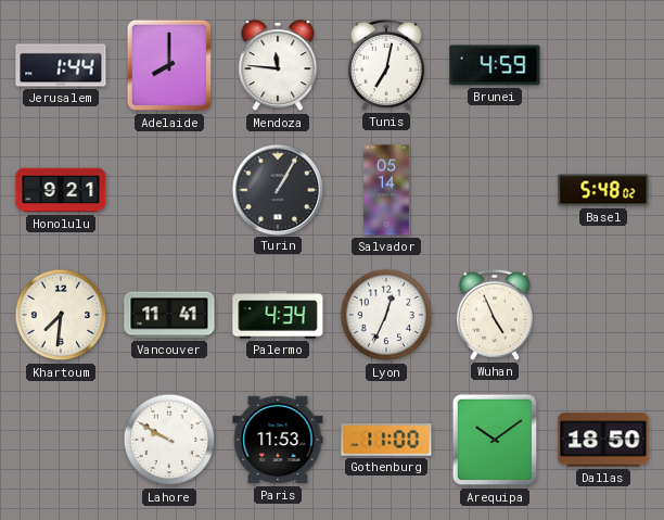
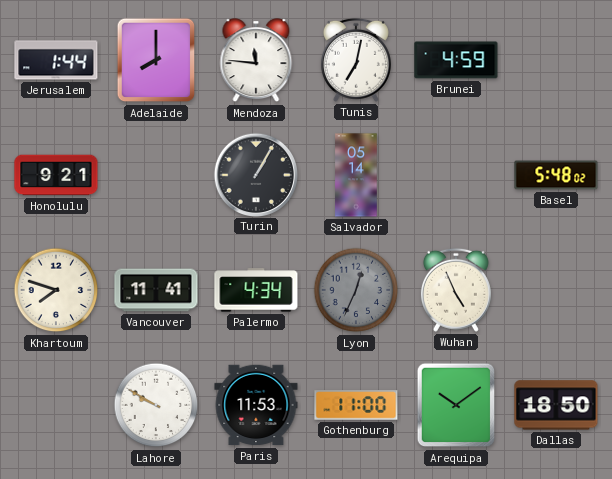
Khartoum: 7:31 -> 7:48 (56, 290)
Lyon dial: white -> grey (356, 290)
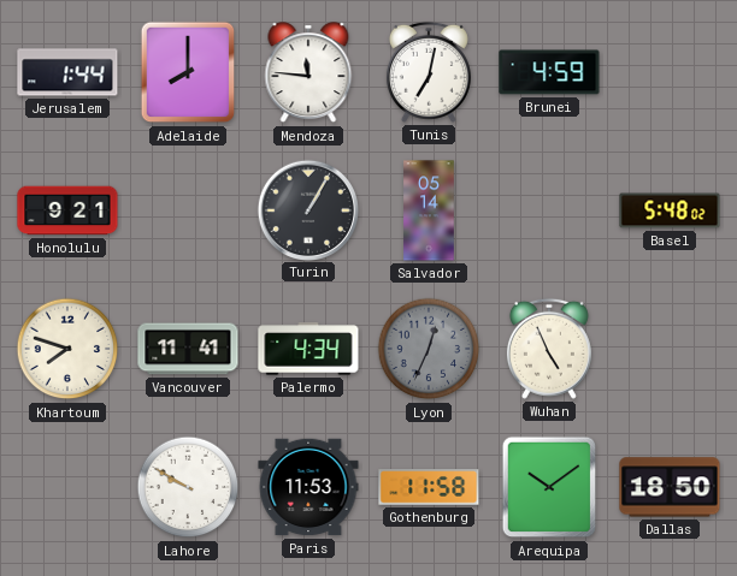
Gothenburg: 11:00 -> 11:58 (429, 487)
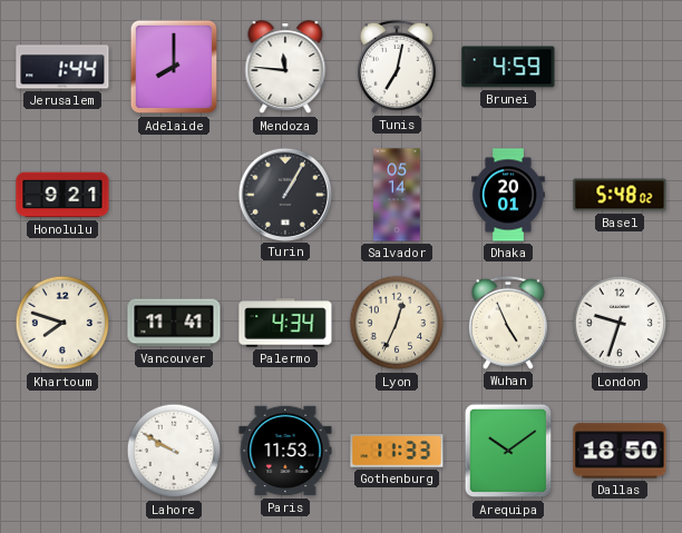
Dhaka: none -> 20:01 (509, 195)
Lyon dial: grey -> cream (397, 323)
London: none -> 9:33 (620, 323)
Gothenburg: 11:58 -> 11:33 (397, 451)
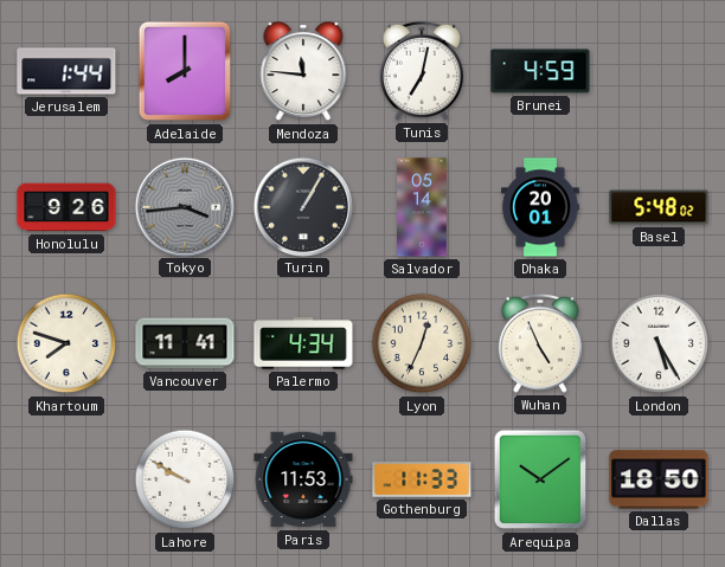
Honolulu: 9:21 -> 9:26 (66, 207)
Tokyo: none -> 3:44 (184, 206)
London: 9:33 -> 5:25 (659, 343)
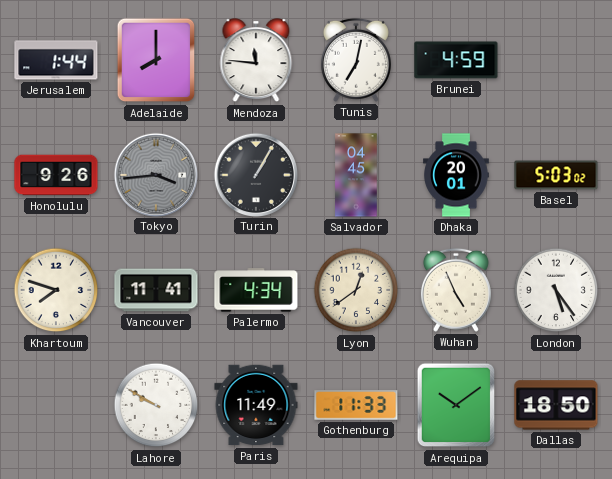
Salvador: 05:14 -> 04:45 (356, 175)
Basel: 5:48 -> 5:03 (556, 175)
Lyon: 12:34 -> 12:39 (356, 290)
London: 5:25 -> 5:24 (556, 290)
Paris: 11:53 -> 11:49 (256, 405)
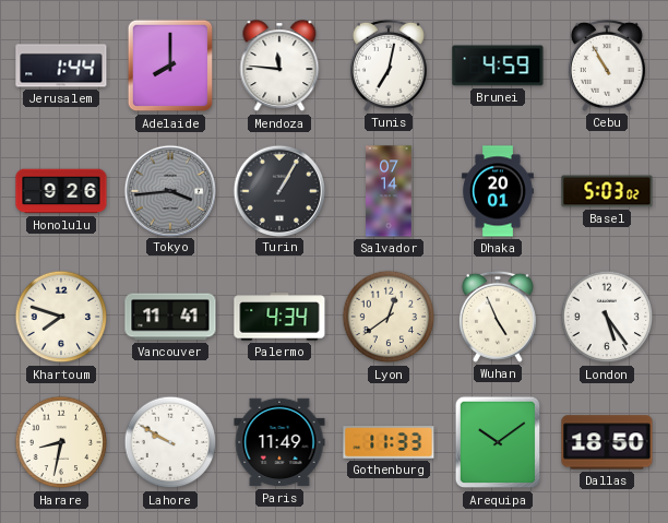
Cebu: none -> 10:55 (607, 66)
Salvador: 04:45 -> 07:14 (389, 191)
Harare: none -> 8:32 (61, 442)
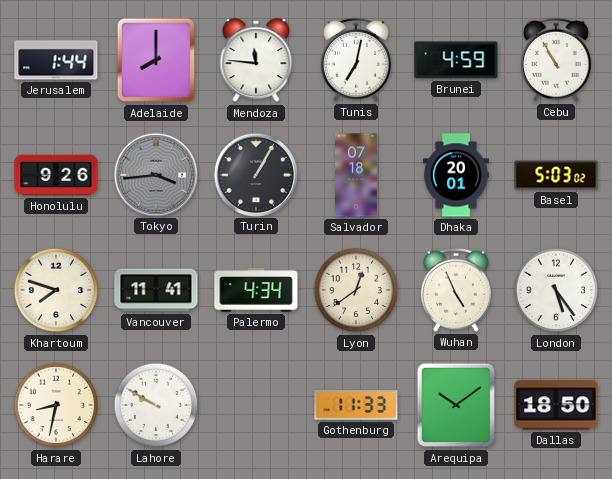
Salvador: 07:14 -> 07:18 (356, 175)
Paris: 11:49 -> none (279, 442)
